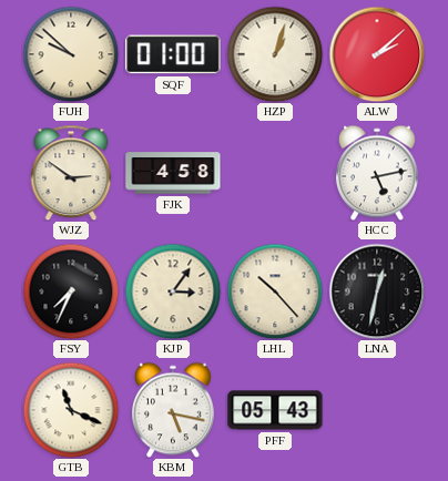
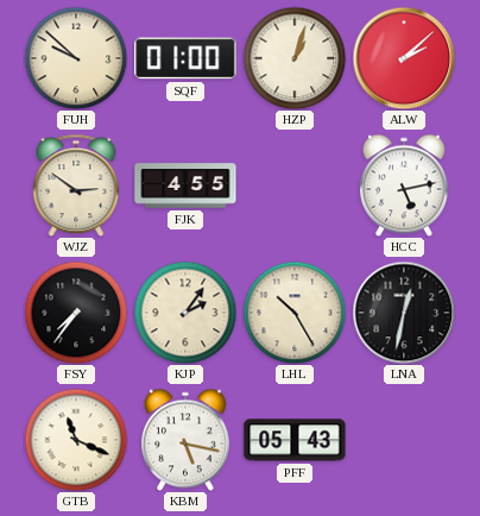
FJK: 4:58 -> 4:55 (185, 185)
FSY: 7:34 -> 7:36 (76, 313)
KJP: 3:06 -> 2:06 (185, 313)
LHL: 10:23 -> 10:25 (295, 313)
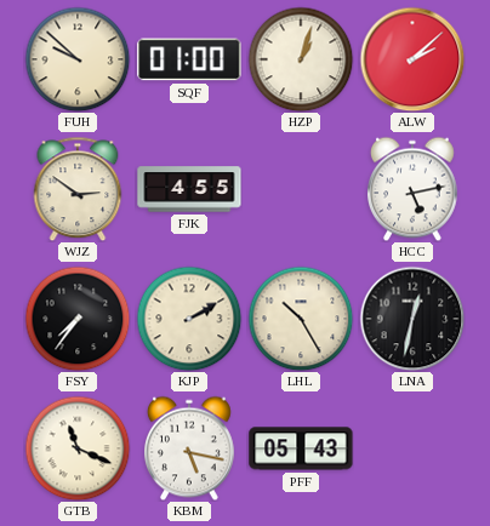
KJP: 2:06 -> 2:10 (189, 319)
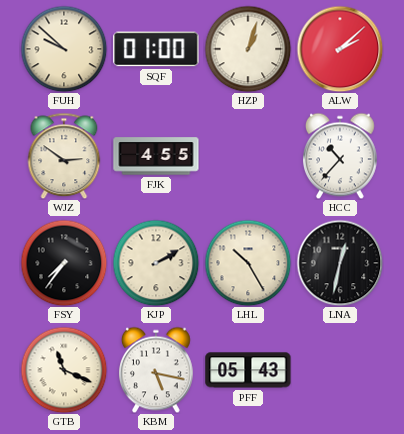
HCC: 5:13 -> 10:37 (341, 156)
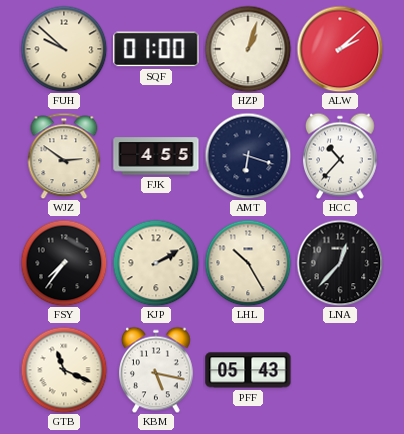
AMT: none -> 6:18 (248, 156)
LNA: 12:32 -> 12:37 (340, 263)
